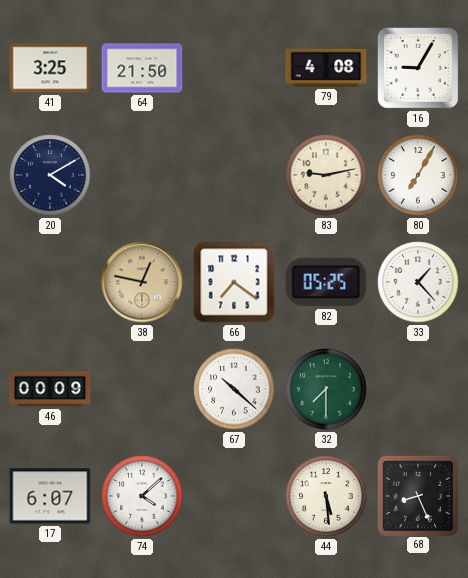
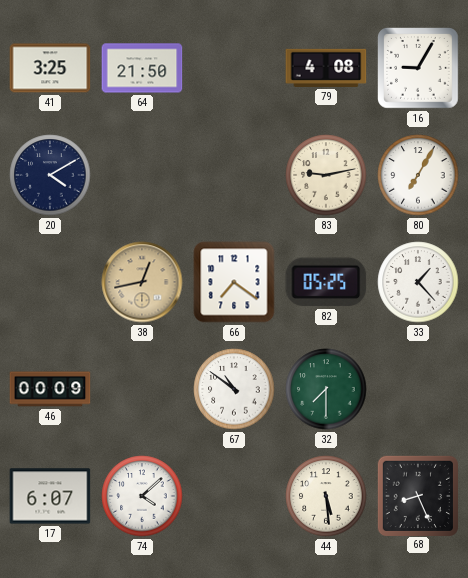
38: 12:47 -> 12:43 (142, 282)
67: 10:22 -> 10:51 (234, 389)
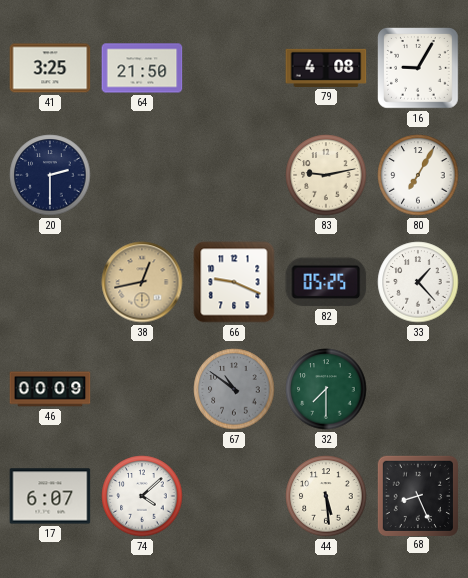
20: 4:10 -> 2:30 (50, 175)
66: 7:21 -> 9:19 (234, 282)
67 dial: white -> grey (234, 389)
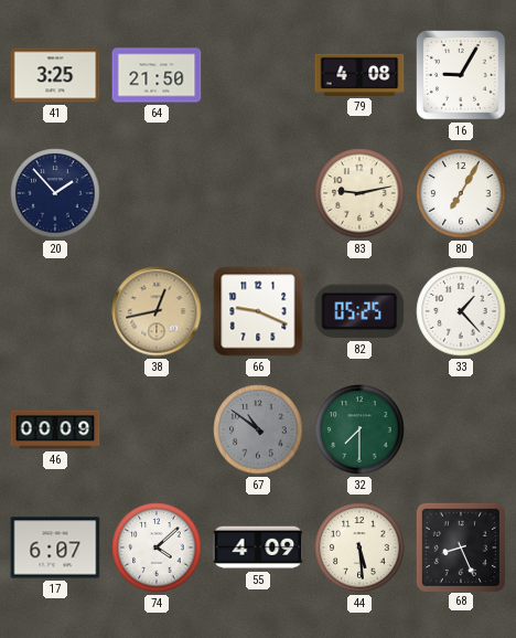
20: 2:30 -> 1:53 (55, 193)
55: none -> 4:09 (258, 547)
